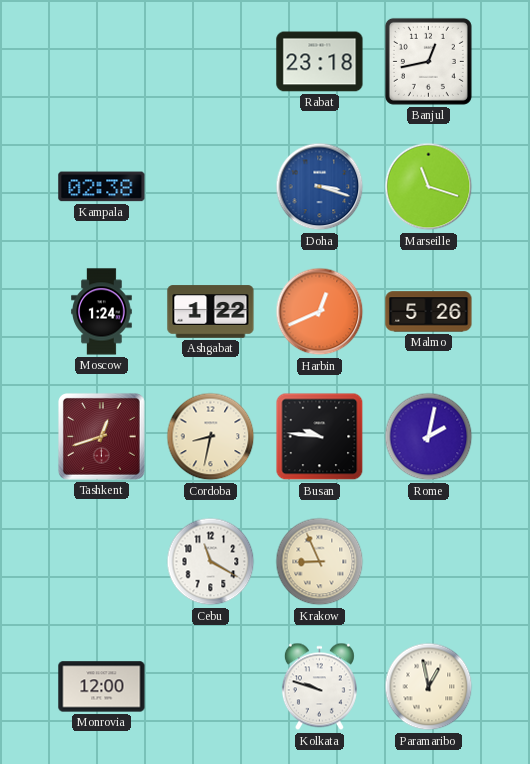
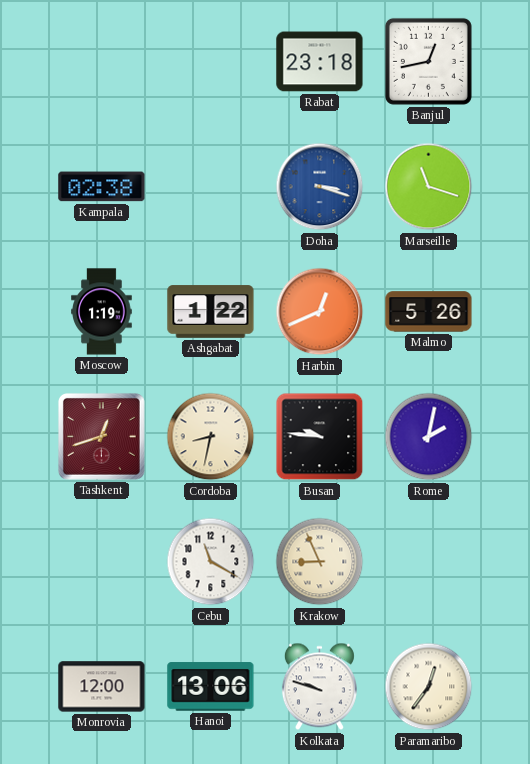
Moscow: 1:24 -> 1:19 (102, 312)
Hanoi: none -> 13:06 (211, 687)
Paramaribo: 12:58 -> 12:36 (429, 687)
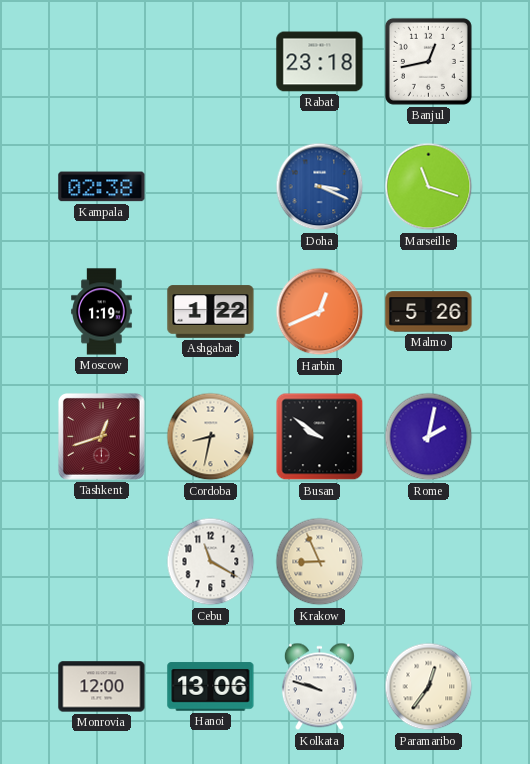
Doha: 3:18 -> 3:19 (320, 187)
Busan: 9:46 -> 9:51 (320, 437)
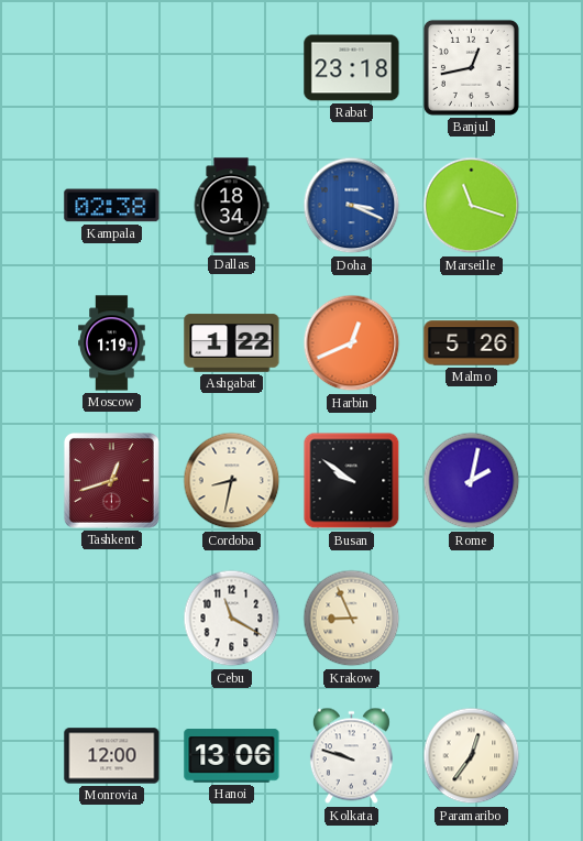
Dallas: none -> 18:34 (231, 206)
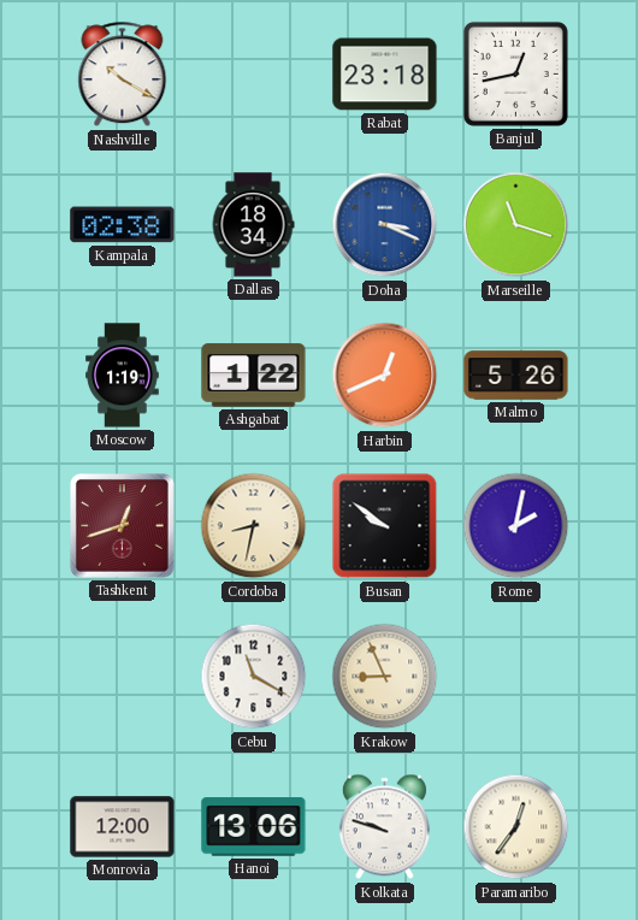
Nashville: none -> 10:20 (123, 75)
